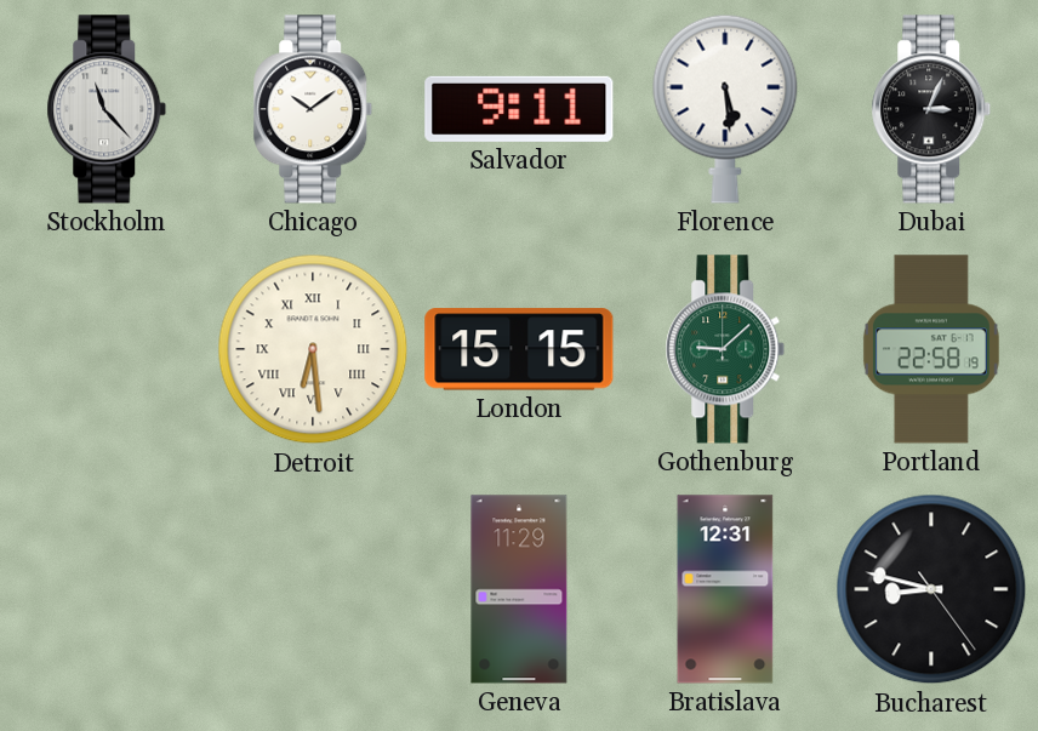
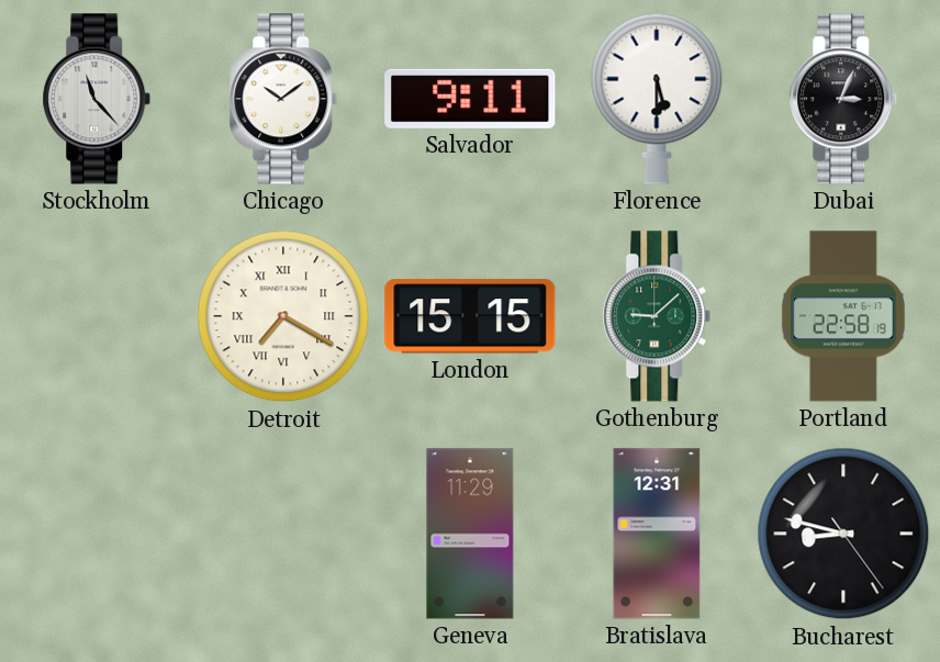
Florence: 5:29 -> 5:30 (657, 99)
Detroit: 6:29 -> 7:20 (283, 316)
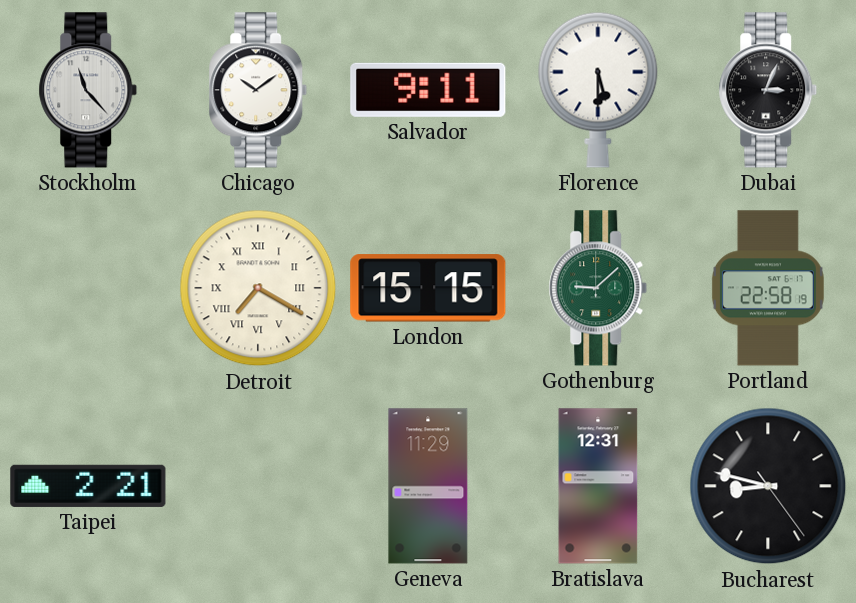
Taipei: none -> 2:21 (88, 486)
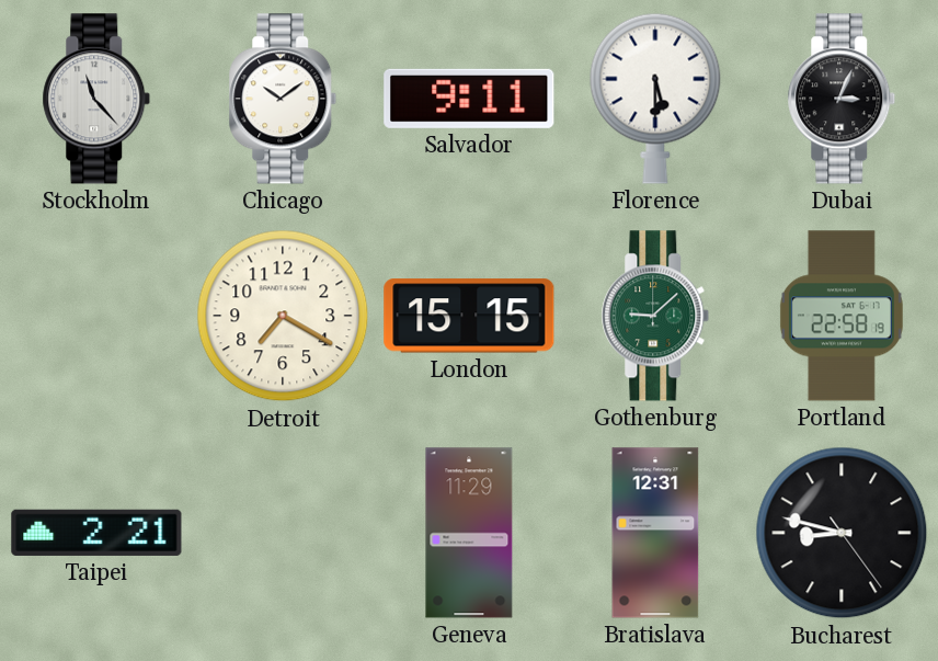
Detroit numerals: Roman -> Arabic (283, 316)
